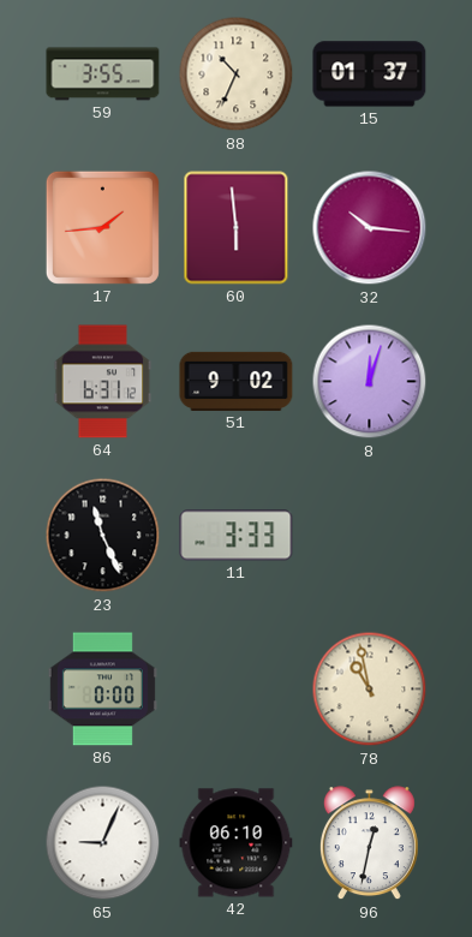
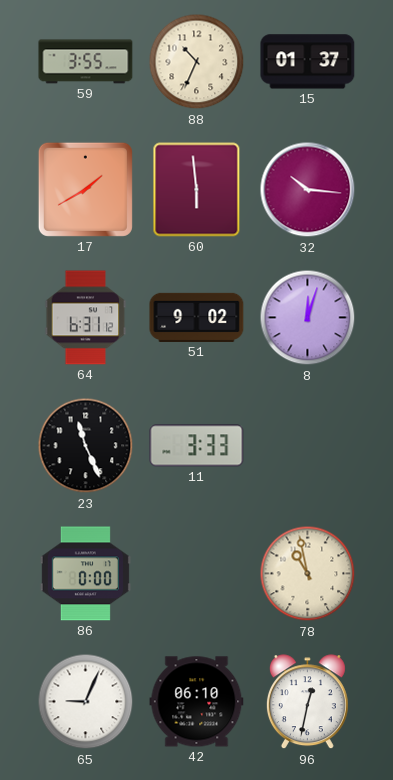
17: 1:44 -> 1:40 (85, 189)
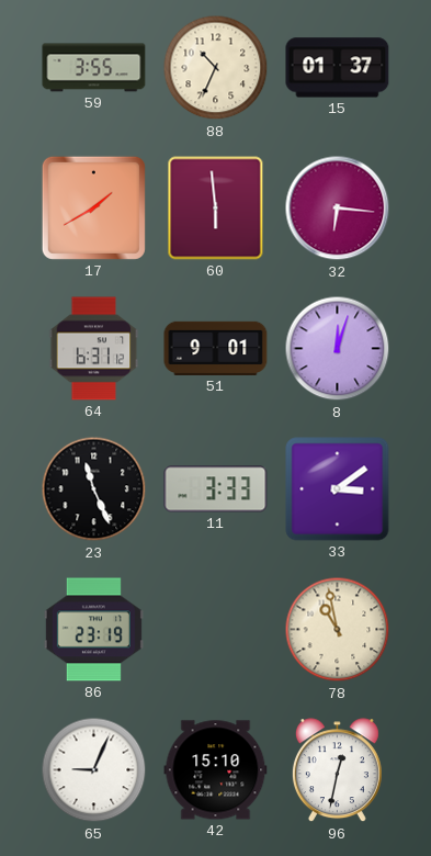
32: 10:16 -> 6:16 (338, 209)
51: 9:02 -> 9:01 (216, 348)
33: none -> 3:09 (338, 489)
86: 0:00 -> 23:19 (93, 630)
42: 06:10 -> 15:10 (216, 770)
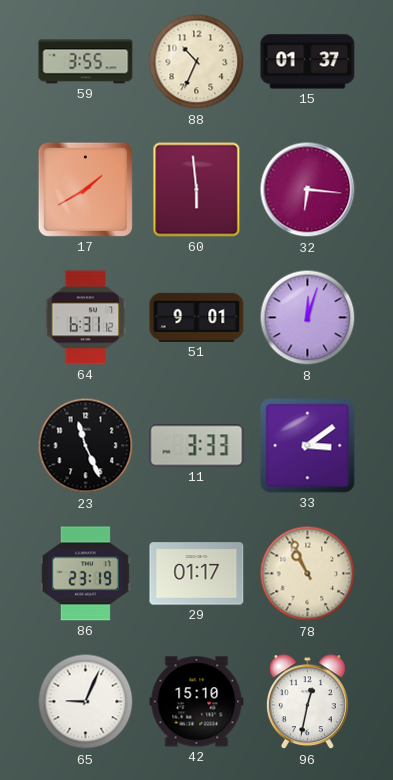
29: none -> 01:17 (197, 574)
78: 10:58 -> 10:56 (308, 574)
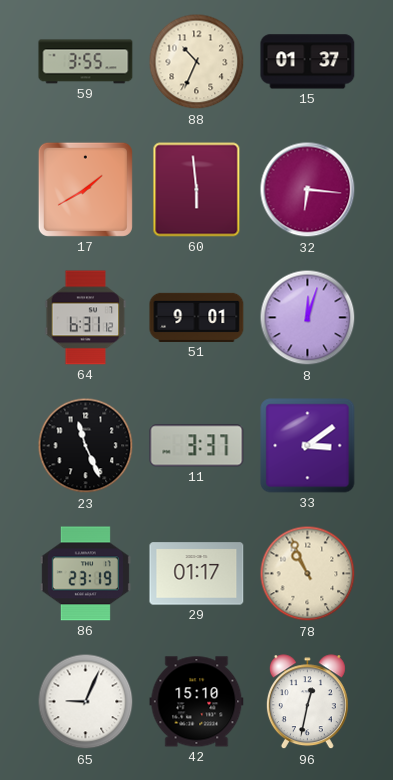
11: 3:33 -> 3:37 (197, 446)
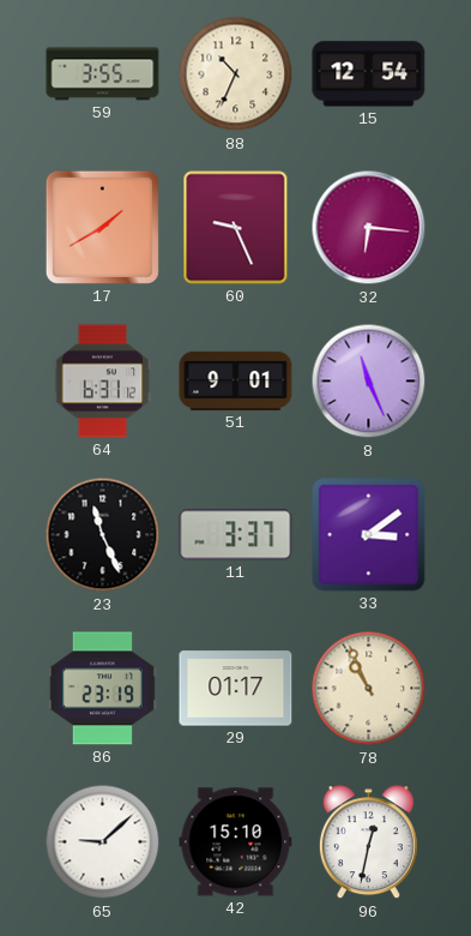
15: 01:37 -> 12:54 (369, 74)
60: 5:59 -> 9:26 (236, 228)
8: 12:03 -> 11:26 (369, 382)
65: 9:04 -> 9:08 (103, 842)
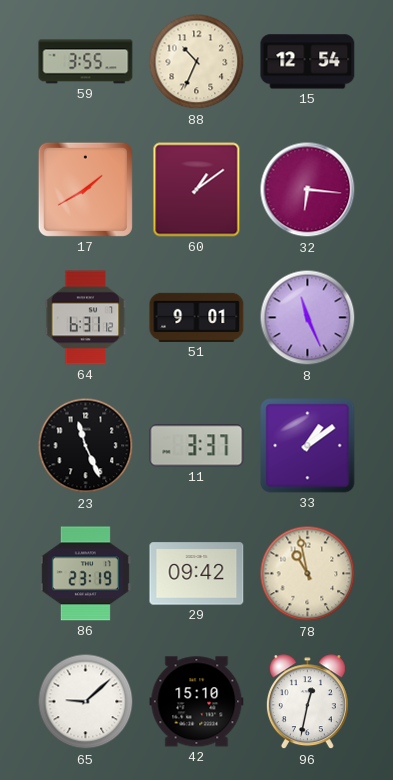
60: 9:26 -> 1:09 (197, 190)
33: 3:09 -> 1:09 (308, 446)
29: 01:17 -> 09:42 (197, 574)
78: 10:56 -> 10:58 (308, 574)
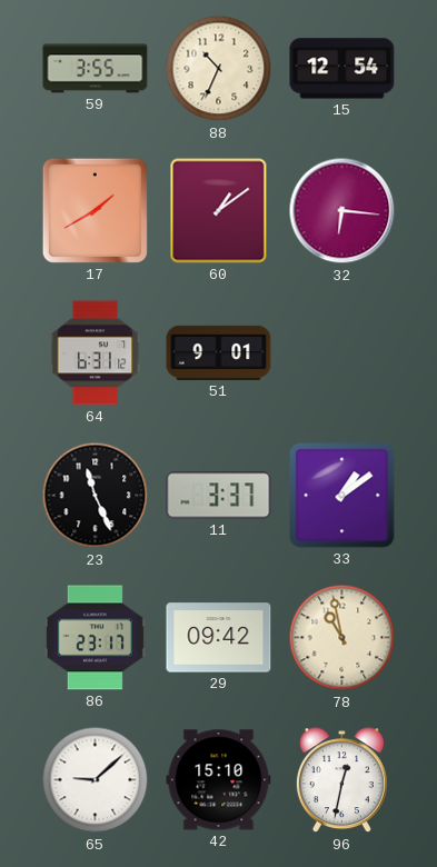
8: 11:26 -> none (308, 318)
86: 23:19 -> 23:17 (95, 638)
